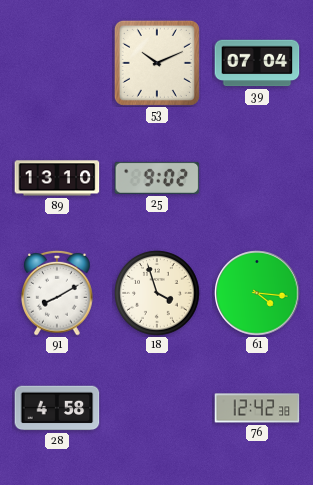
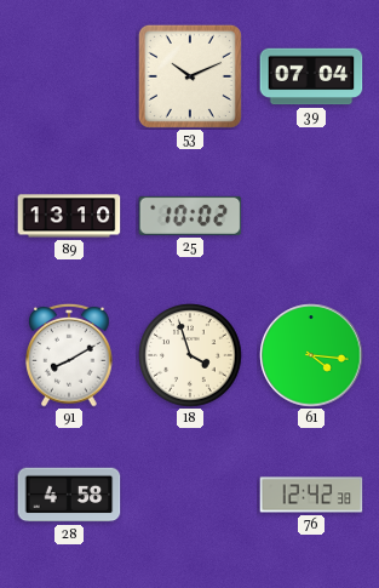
25: 9:02 -> 10:02 (190, 216)
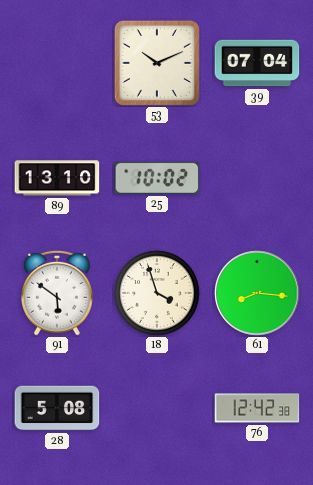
91: 8:10 -> 5:51 (57, 293)
61: 4:16 -> 8:16 (257, 293)
28: 4:58 -> 5:08 (57, 408)
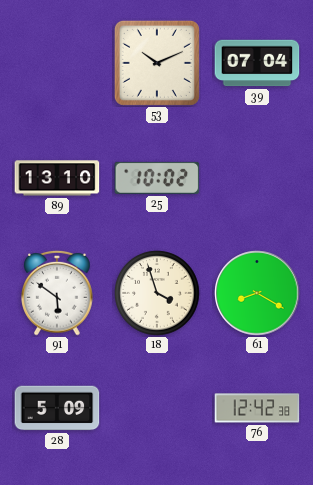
61: 8:16 -> 8:20 (257, 293)
28: 5:08 -> 5:09 (57, 408)
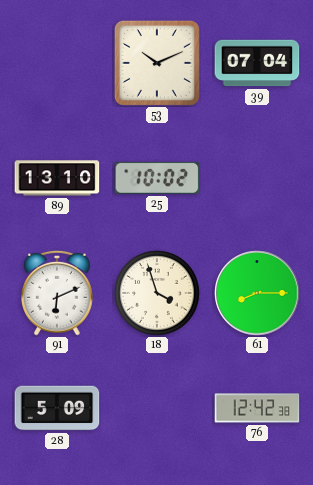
91: 5:51 -> 6:11 (57, 293)
61: 8:20 -> 8:15 (257, 293)
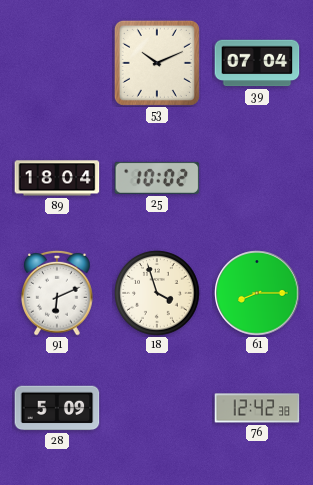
89: 13:10 -> 18:04 (57, 178)
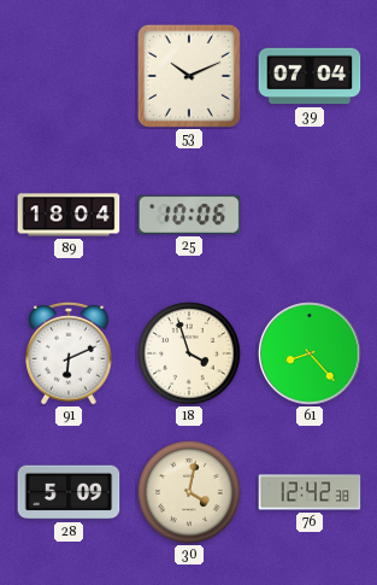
25: 10:02 -> 10:06 (189, 215)
61: 8:15 -> 8:23 (310, 353)
30: none -> 4:02 (189, 492)
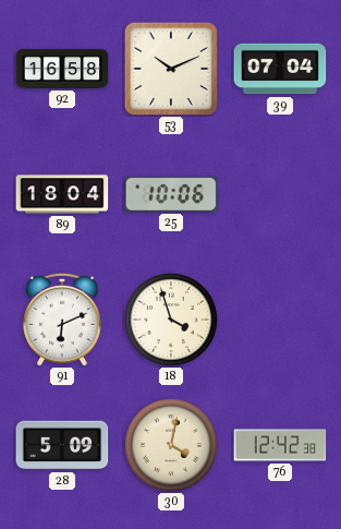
92: none -> 16:58 (62, 69)
61: 8:23 -> none (310, 353)
